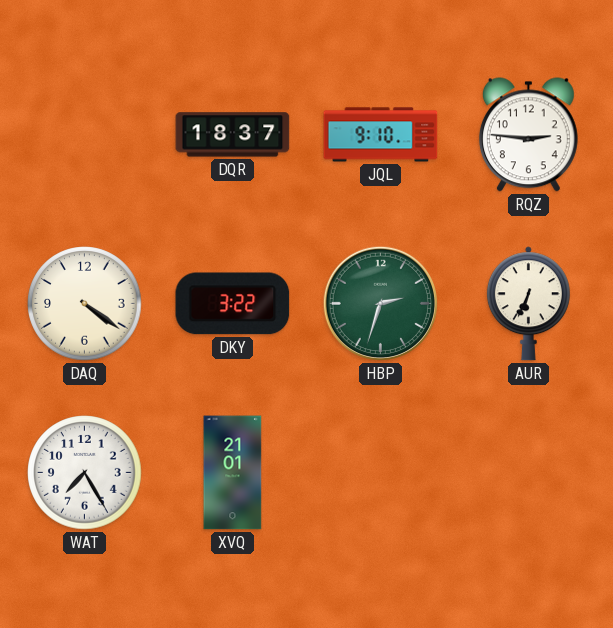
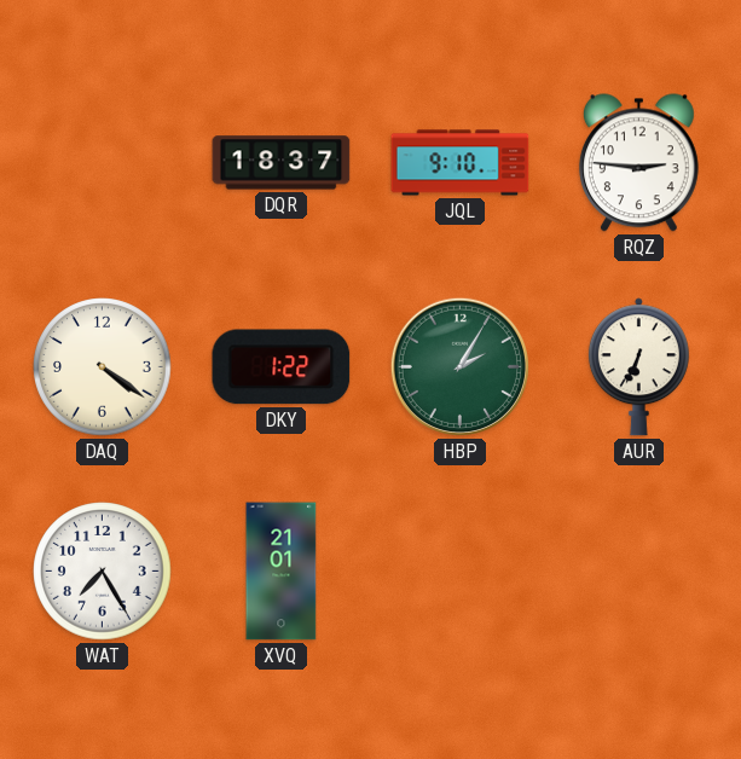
DKY: 3:22 -> 1:22 (282, 367)
HBP: 2:33 -> 2:05 (459, 366)
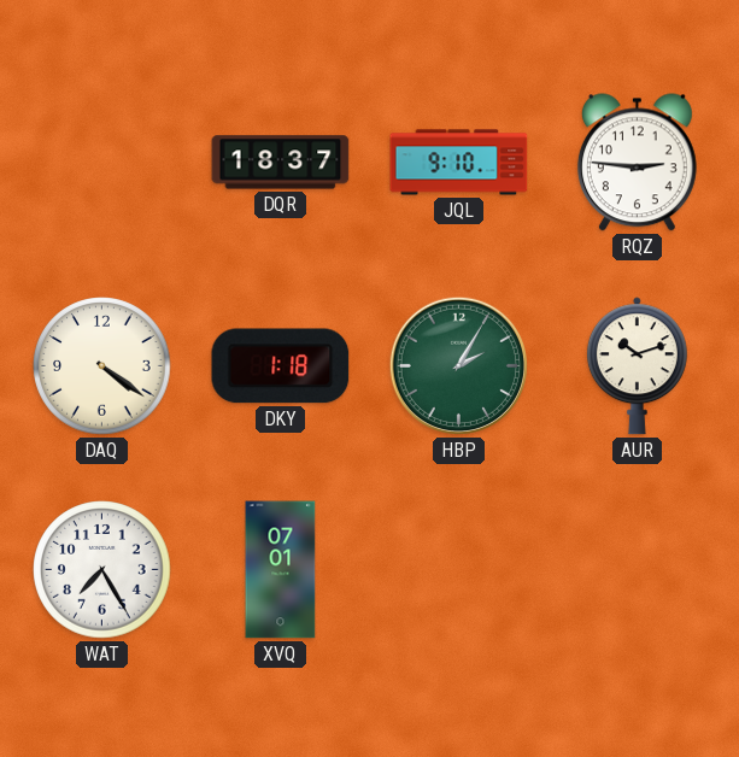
DKY: 1:22 -> 1:18 (281, 366)
AUR: 6:34 -> 10:12 (637, 366)
XVQ: 21:01 -> 07:01 (281, 570)
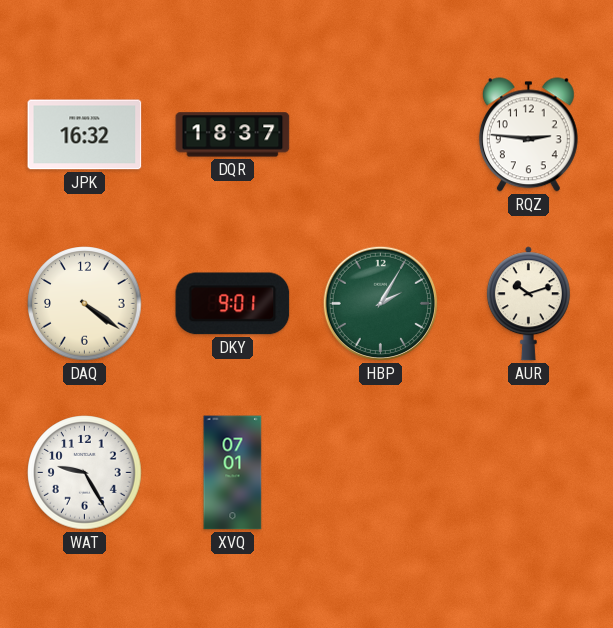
JPK: none -> 16:32 (85, 135)
JQL: 9:10 -> none (459, 163)
DKY: 1:18 -> 9:01 (233, 304)
WAT: 7:25 -> 9:25 (85, 473)
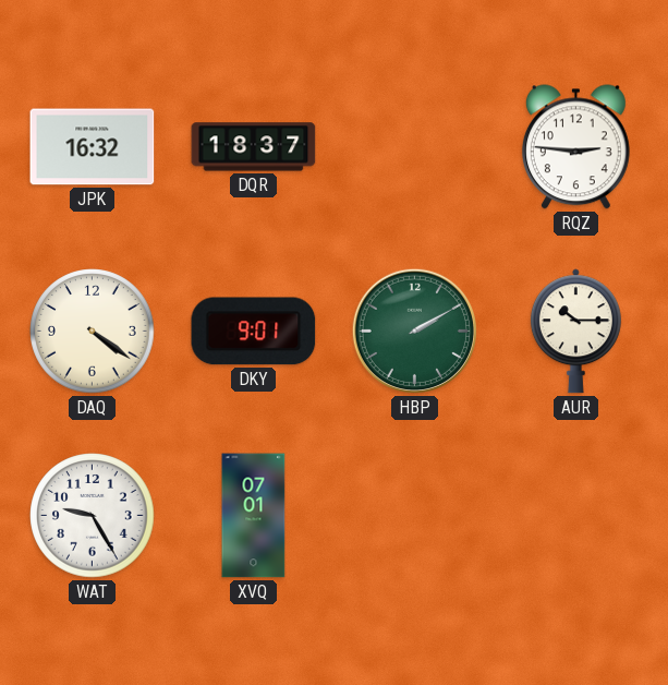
HBP: 2:05 -> 2:10 (414, 331)
AUR: 10:12 -> 10:15 (575, 332)
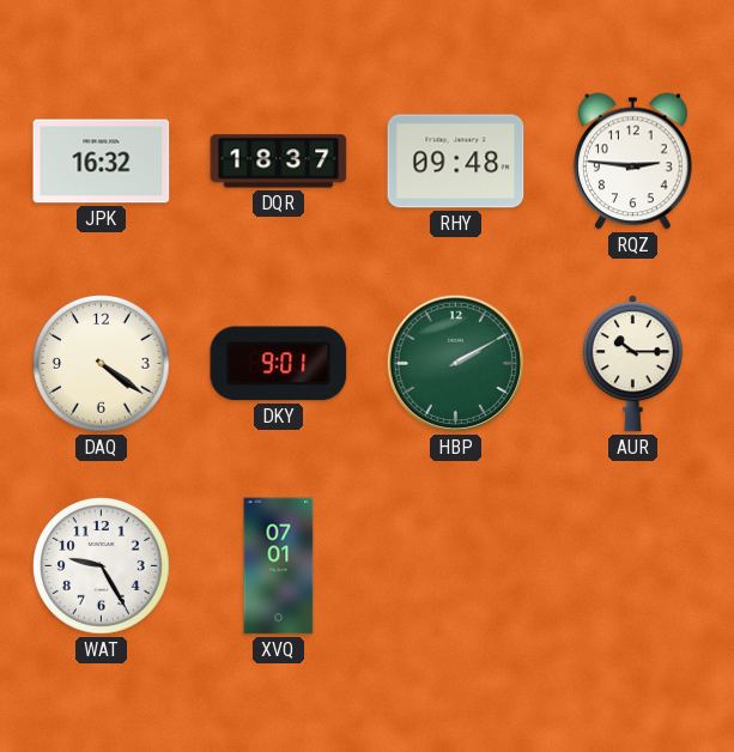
RHY: none -> 09:48 (456, 162)
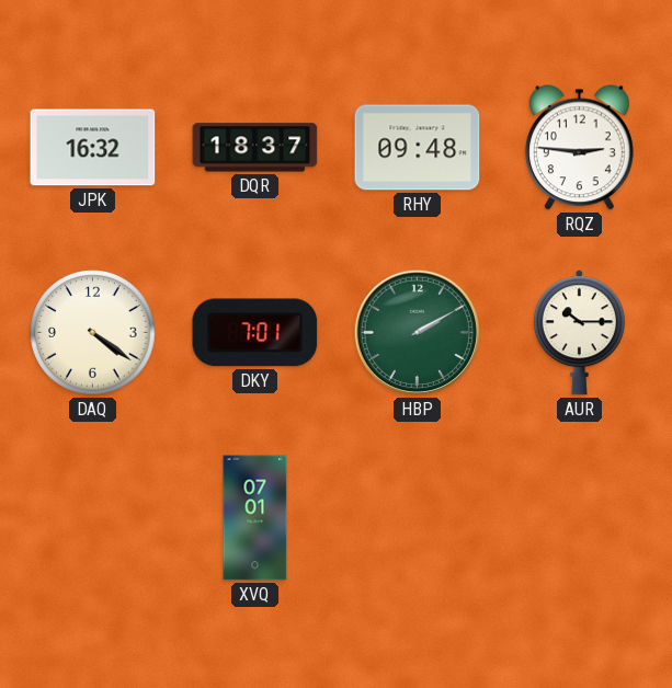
DKY: 9:01 -> 7:01 (255, 333)
WAT: 9:25 -> none (102, 566)
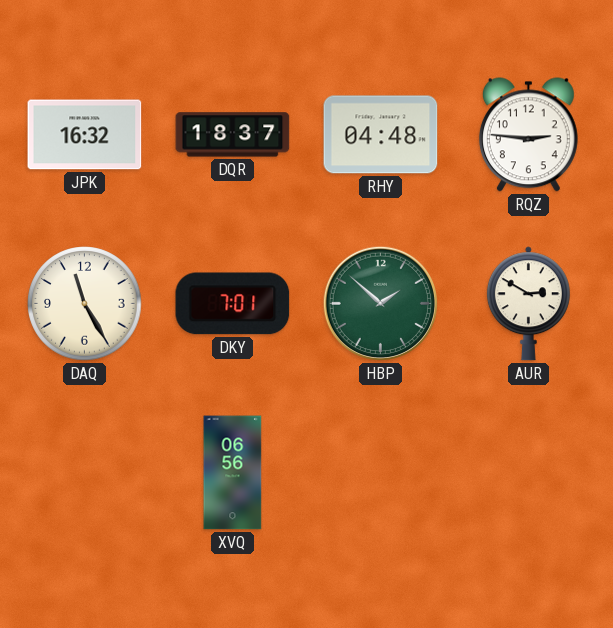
RHY: 09:48 -> 04:48 (381, 135)
DAQ: 4:21 -> 11:25 (85, 304)
HBP: 2:10 -> 1:52 (380, 303)
AUR: 10:15 -> 2:50 (528, 304)
XVQ: 07:01 -> 06:56 (233, 473)
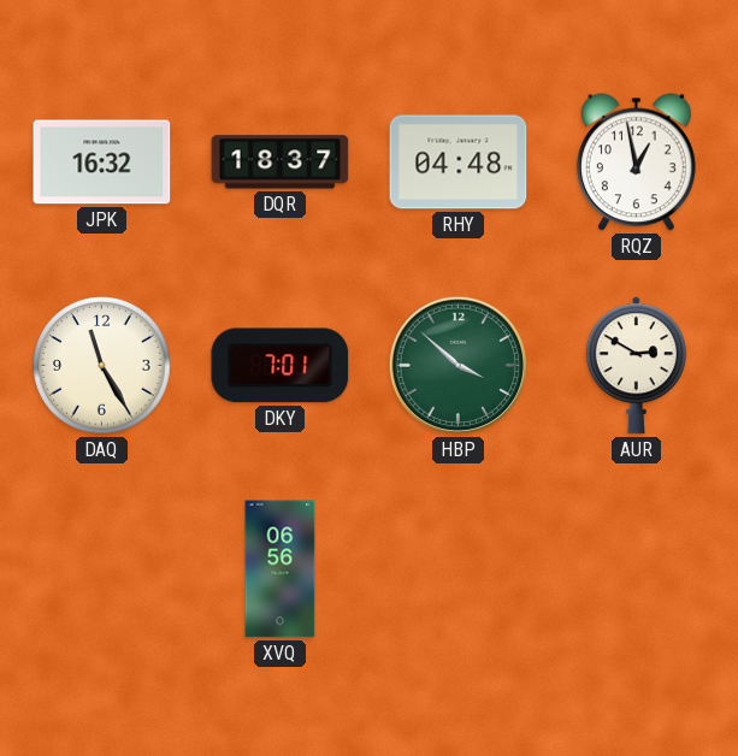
RQZ: 2:46 -> 12:58 (636, 163)
HBP: 1:52 -> 3:52 (457, 365)
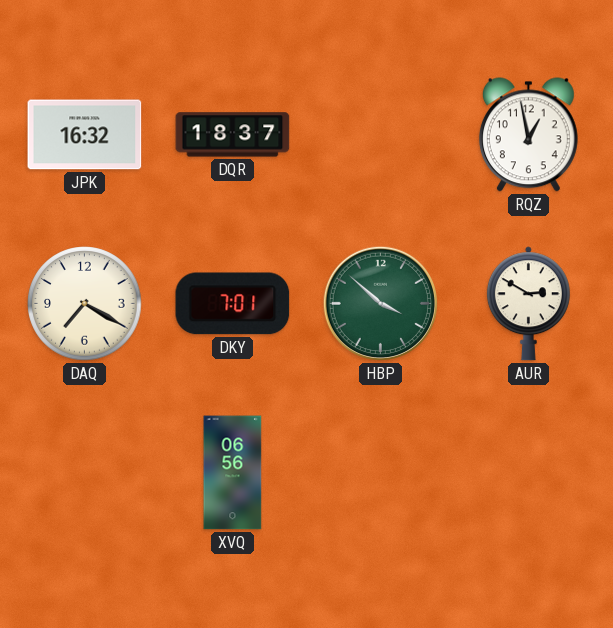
RHY: 04:48 -> none (459, 163)
DAQ: 11:25 -> 7:20 (85, 304)
